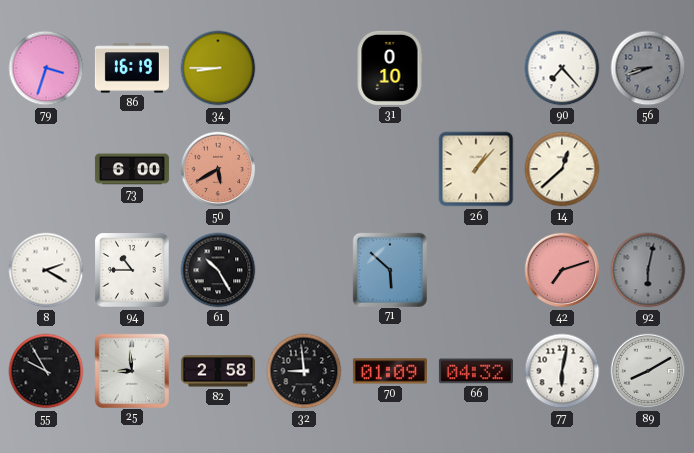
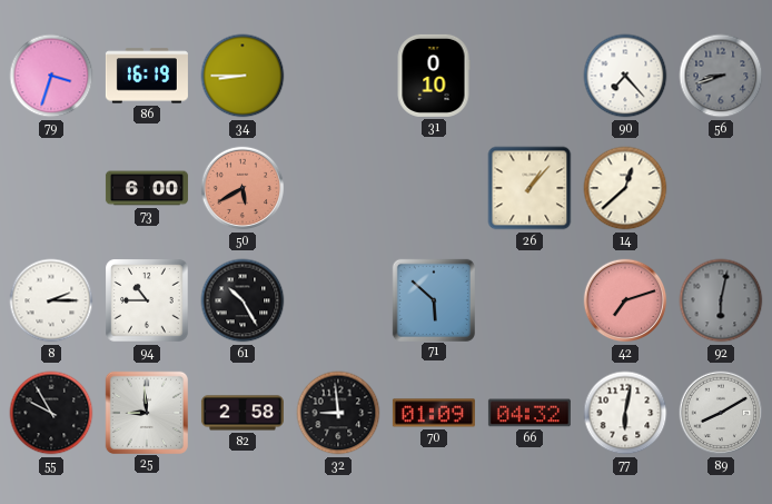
8: 2:20 -> 2:15 (51, 300)
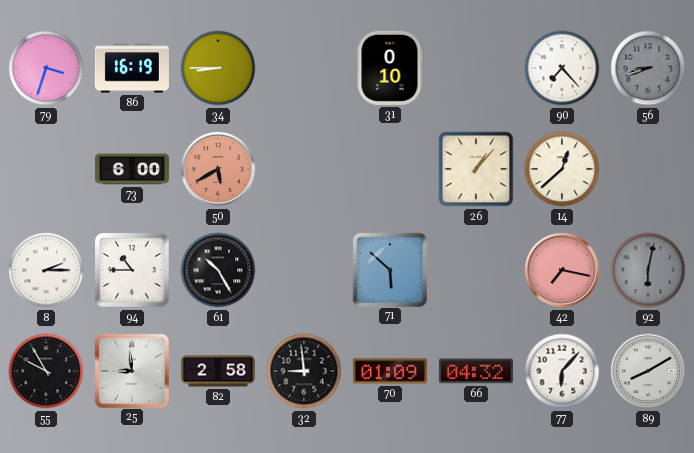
42: 7:12 -> 7:17 (562, 270)
77: 6:02 -> 6:07 (562, 371)
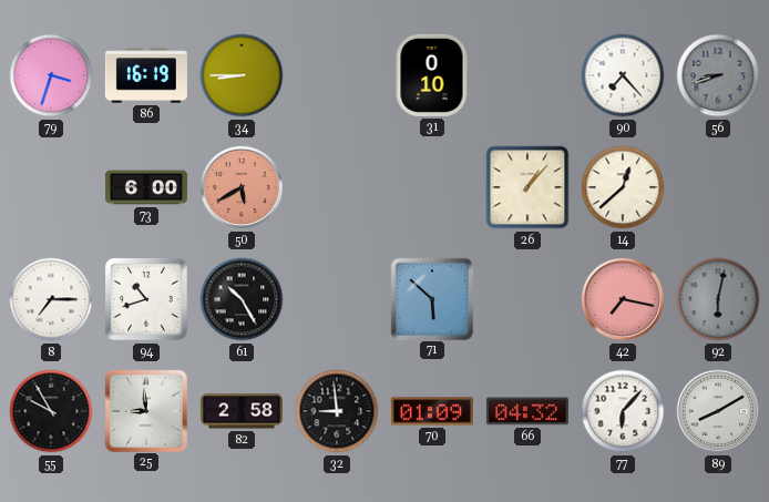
8: 2:15 -> 7:15 (51, 299)
94: 10:45 -> 10:42 (146, 299)
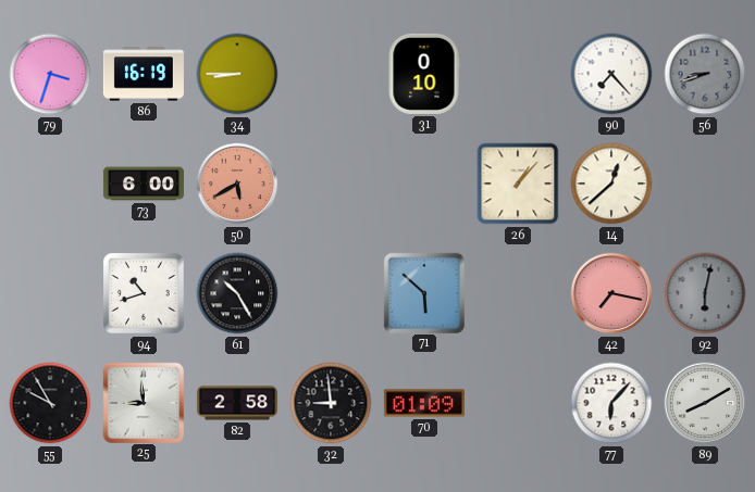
8: 7:15 -> none (51, 299)
66: 04:32 -> none (527, 411)
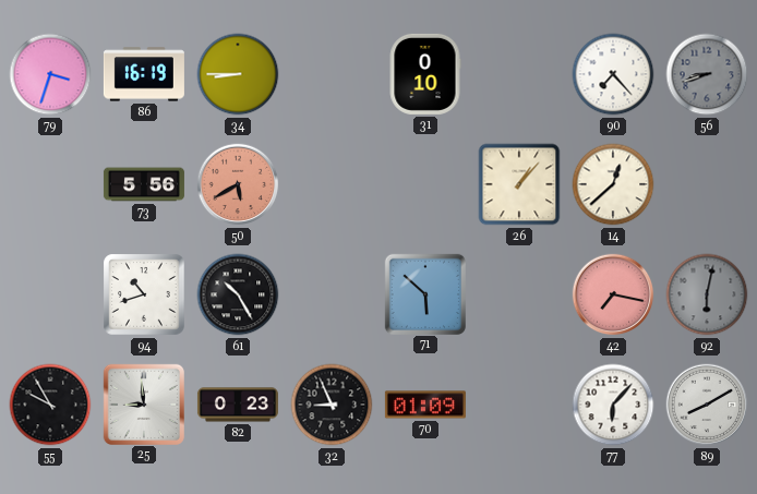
73: 6:00 -> 5:56 (144, 184)
82: 2:58 -> 0:23 (238, 405)
32: 8:59 -> 8:56 (332, 405)
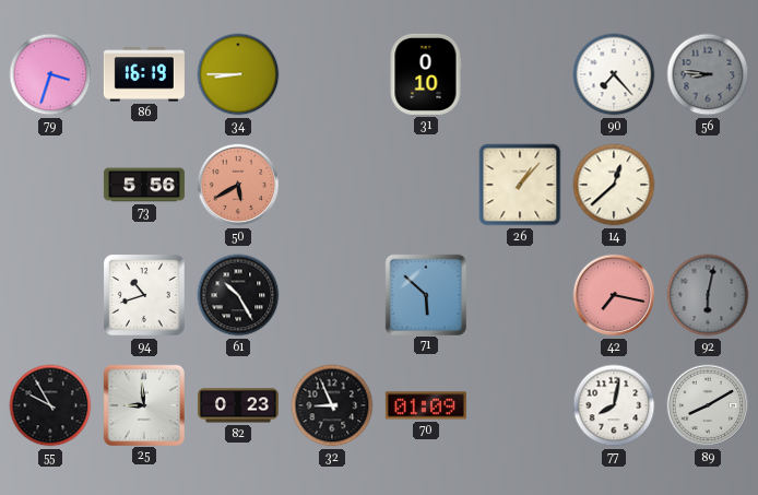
56: 8:42 -> 8:46 (708, 74)
77: 6:07 -> 8:02 (614, 405)
